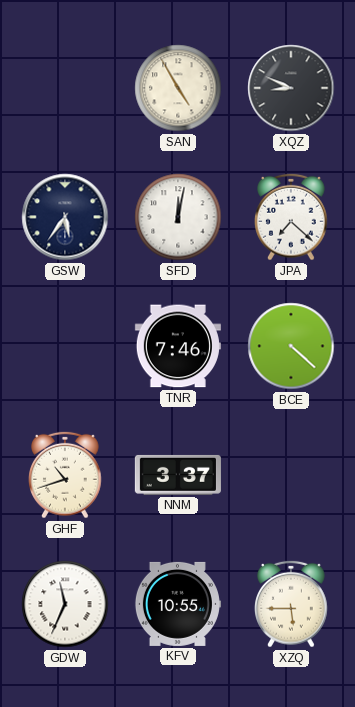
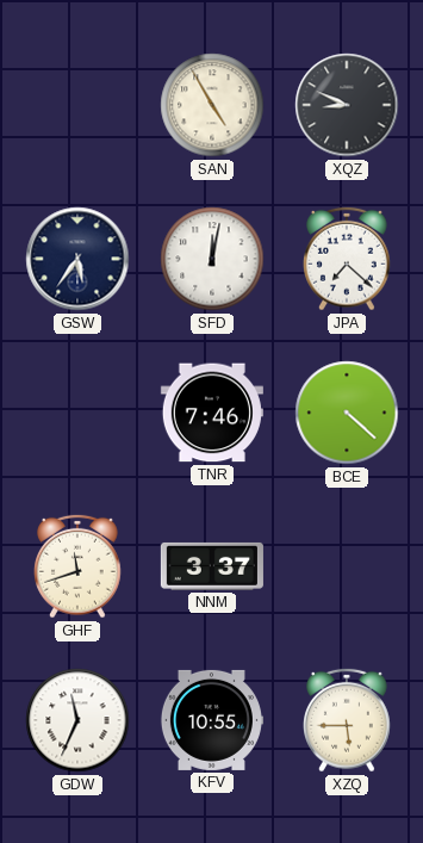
GHF: 10:42 -> 11:42 (79, 566)
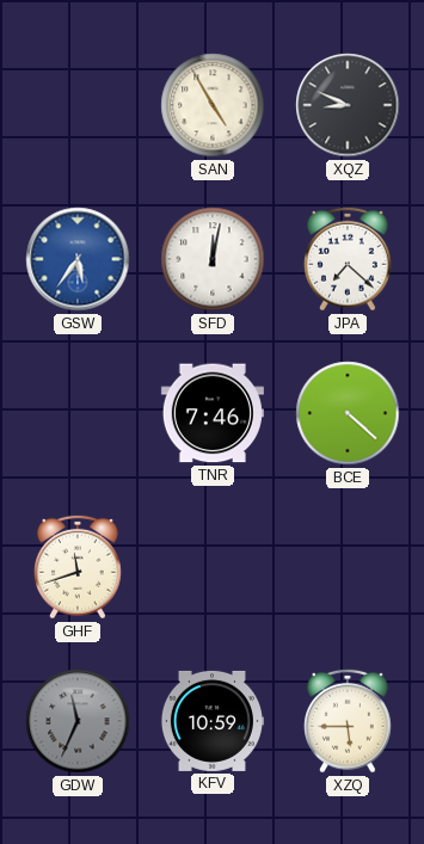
GSW dial: navy -> blue (78, 259)
NNM: 3:37 -> none (212, 566)
GDW dial: white -> grey (78, 721)
KFV: 10:55 -> 10:59 (211, 721)
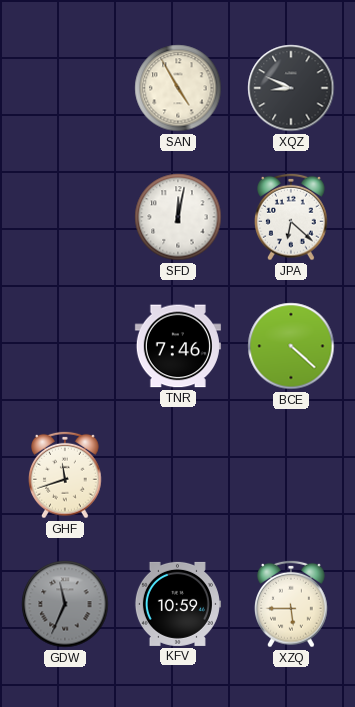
GSW: 5:36 -> none (78, 259)
JPA: 7:22 -> 6:22 (292, 217)
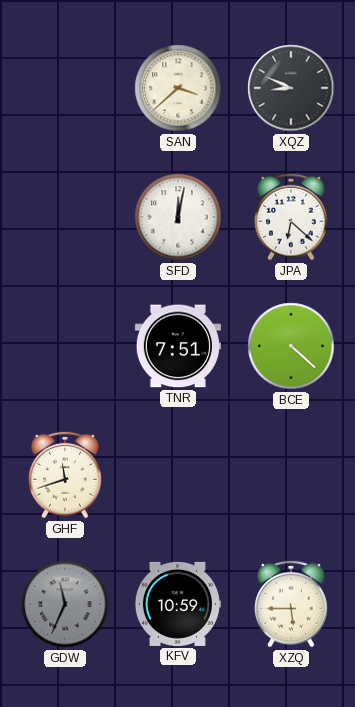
SAN: 4:55 -> 3:38 (178, 88)
TNR: 7:46 -> 7:51 (178, 346)
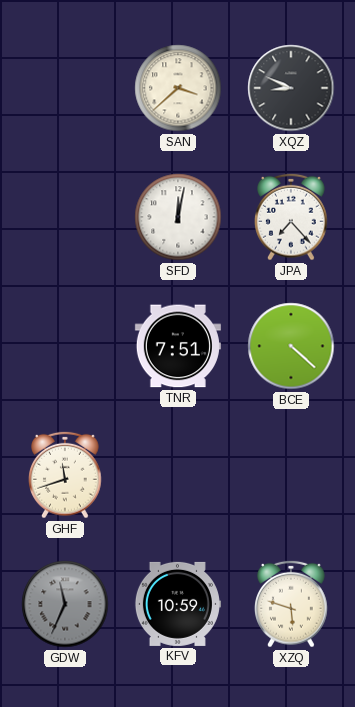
JPA: 6:22 -> 7:23 (292, 217)
XZQ: 5:45 -> 5:48 (292, 604)
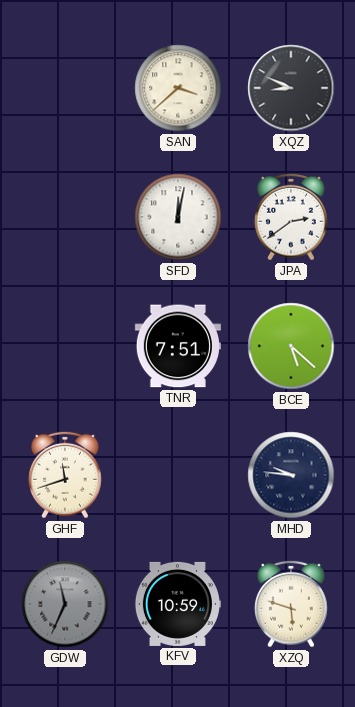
JPA: 7:23 -> 2:39 (292, 217)
BCE: 4:22 -> 5:22 (291, 346)
MHD: none -> 9:46 (291, 475)
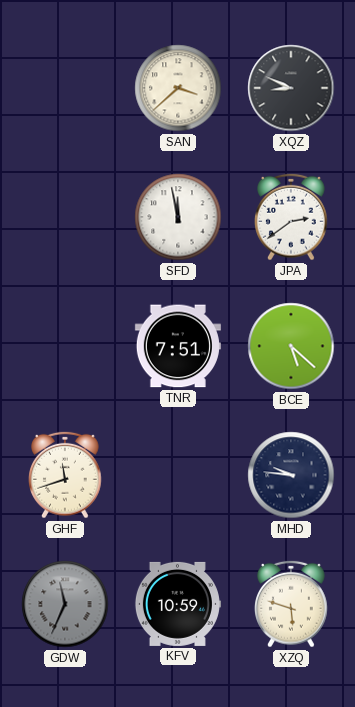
SFD: 12:02 -> 11:58 (178, 217)
